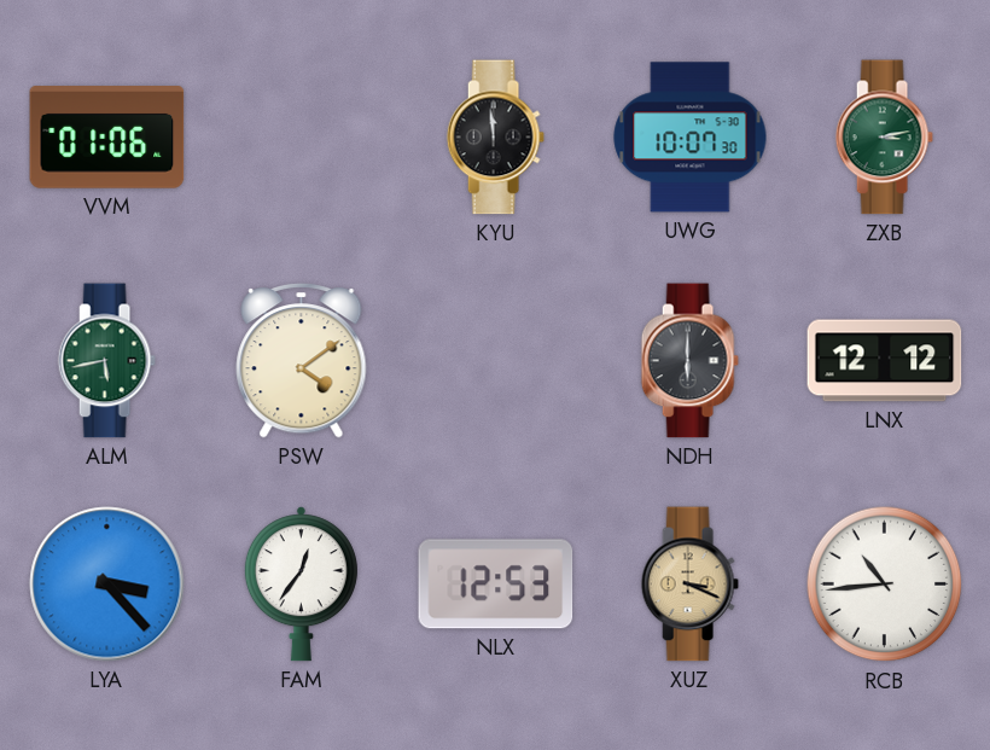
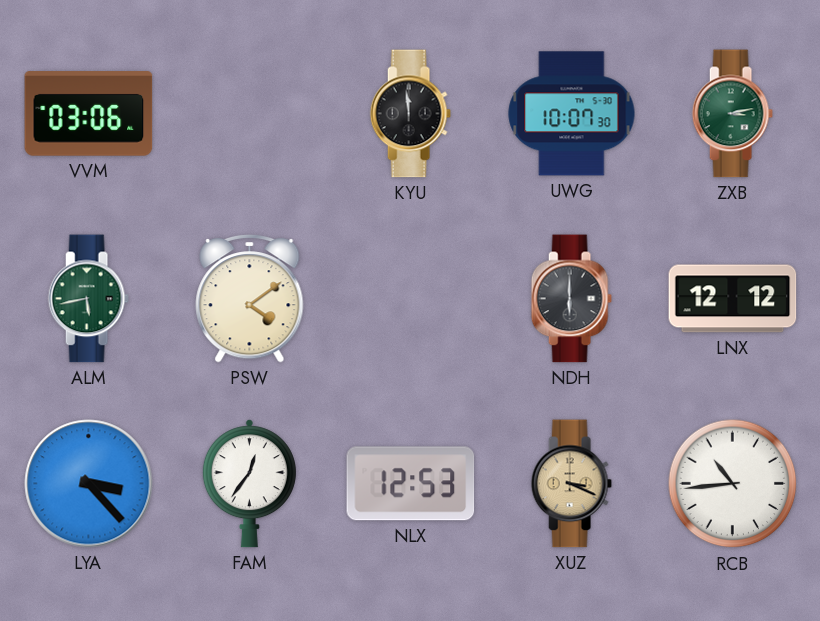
VVM: 01:06 -> 03:06 (89, 114)
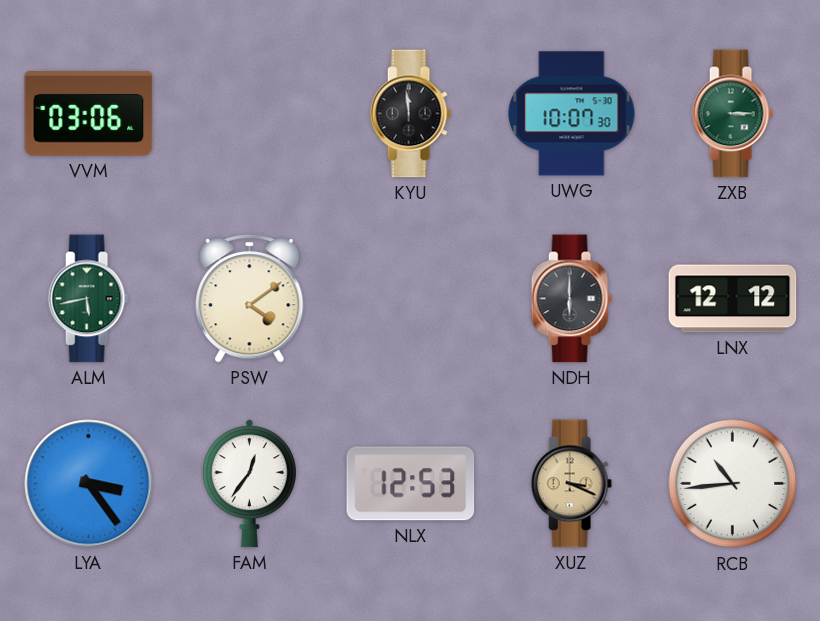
ZXB: 3:13 -> 3:15 (732, 114)
LYA: 3:23 -> 3:24 (89, 484)
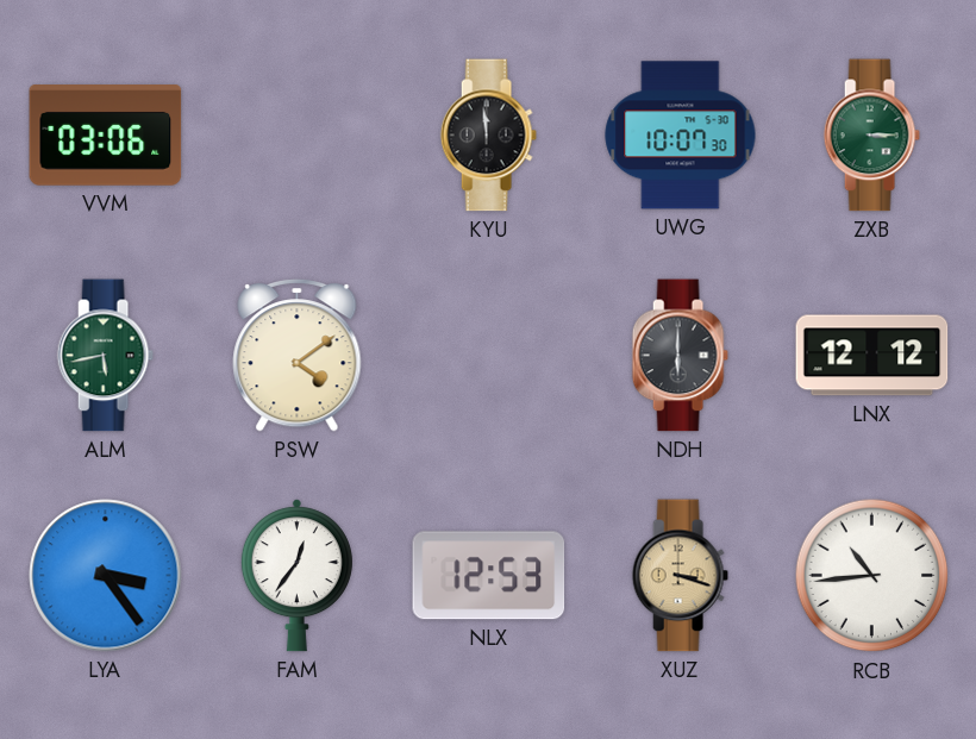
XUZ: 3:19 -> 3:18 (680, 576)
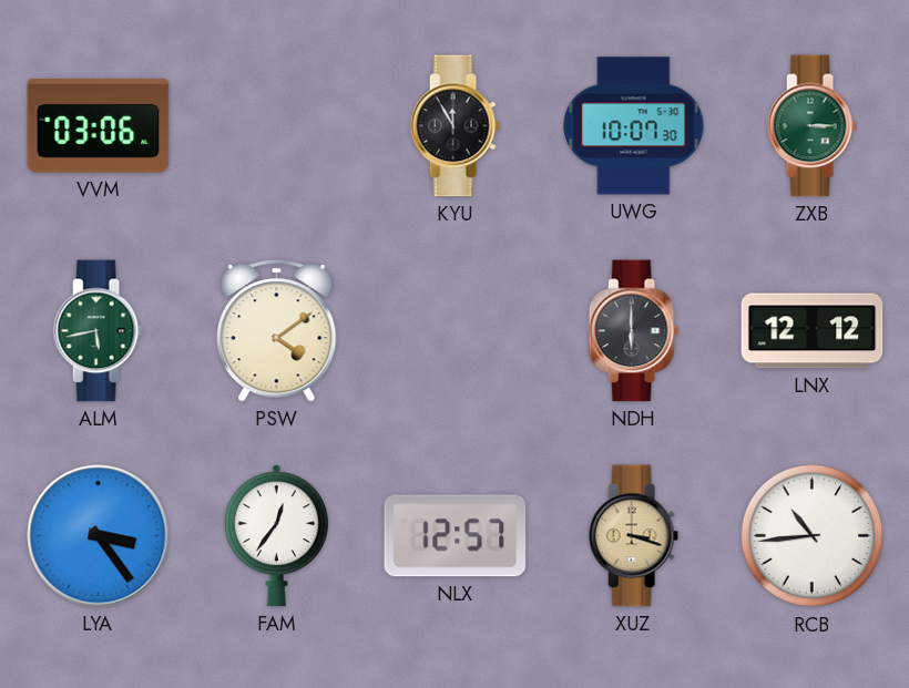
KYU: 11:59 -> 11:55 (455, 126)
NLX: 12:53 -> 12:57 (456, 536)
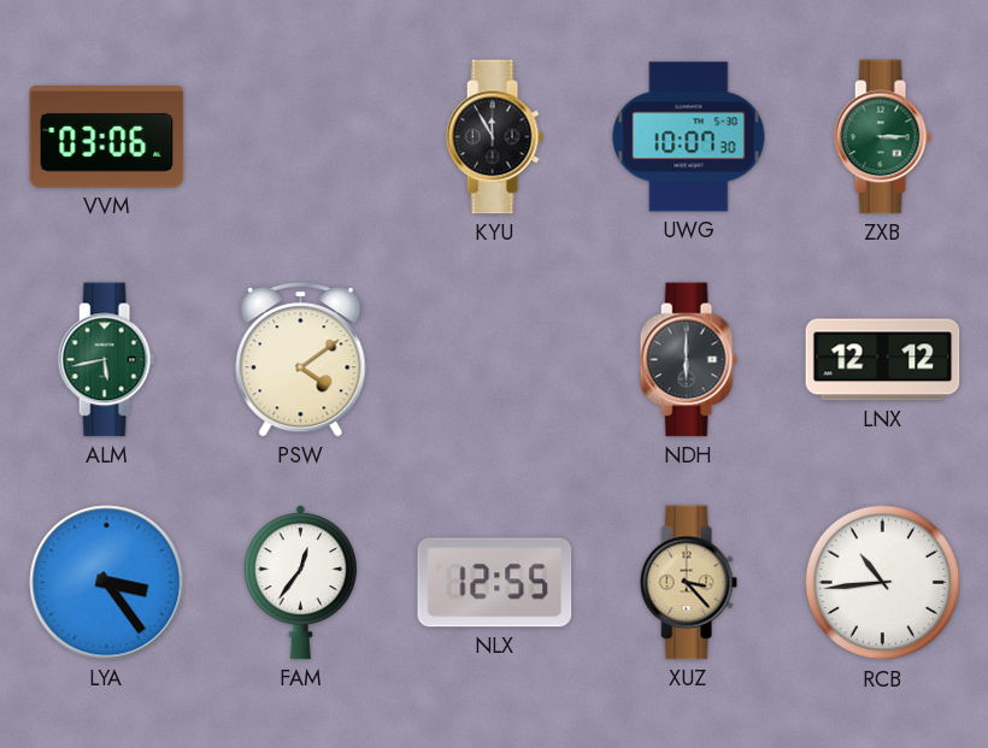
NLX: 12:57 -> 12:55 (495, 583)
XUZ: 3:18 -> 3:23 (688, 583)
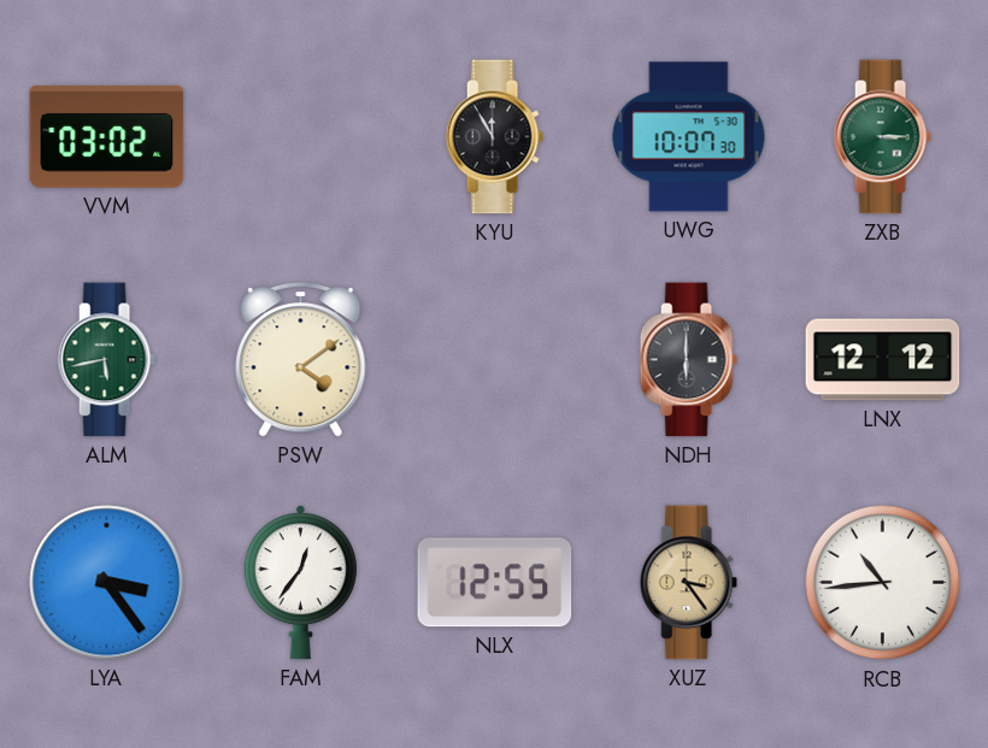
VVM: 03:06 -> 03:02 (107, 137)
XUZ: 3:23 -> 3:24 (688, 583)
